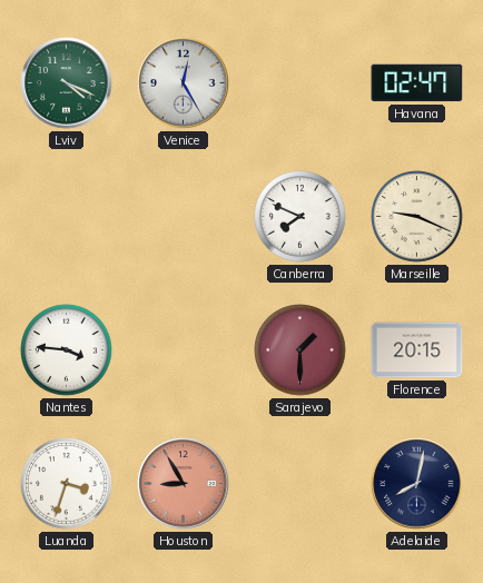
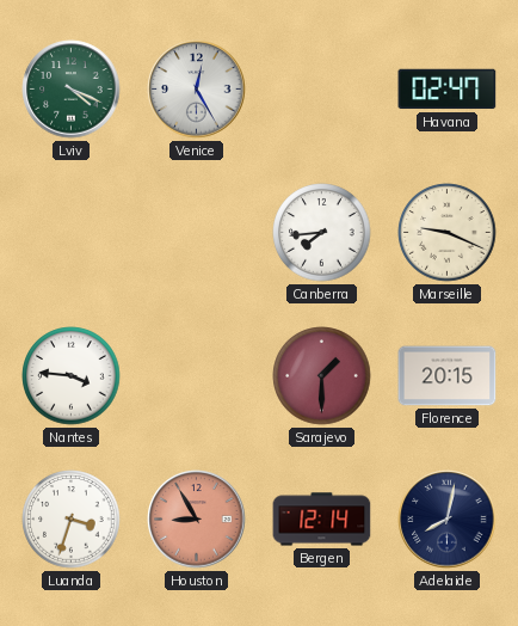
Canberra: 7:49 -> 7:44 (322, 233)
Bergen: none -> 12:14 (322, 520)
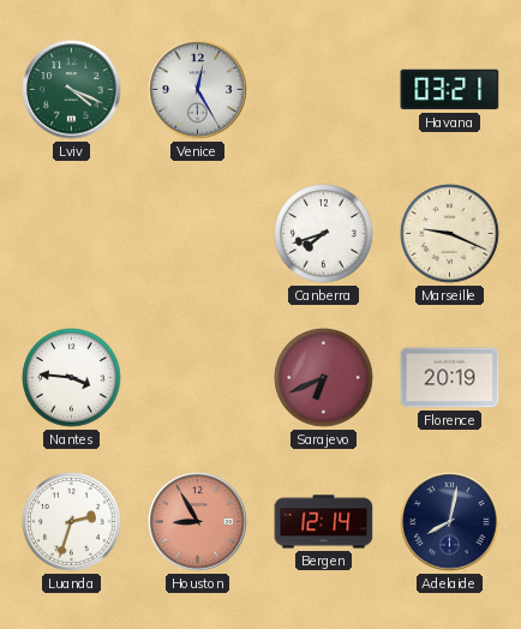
Havana: 02:47 -> 03:21 (450, 90)
Canberra: 7:44 -> 7:42 (324, 234)
Sarajevo: 1:30 -> 6:41 (324, 378)
Florence: 20:15 -> 20:19 (450, 378)
Luanda: 3:33 -> 2:33 (72, 522)
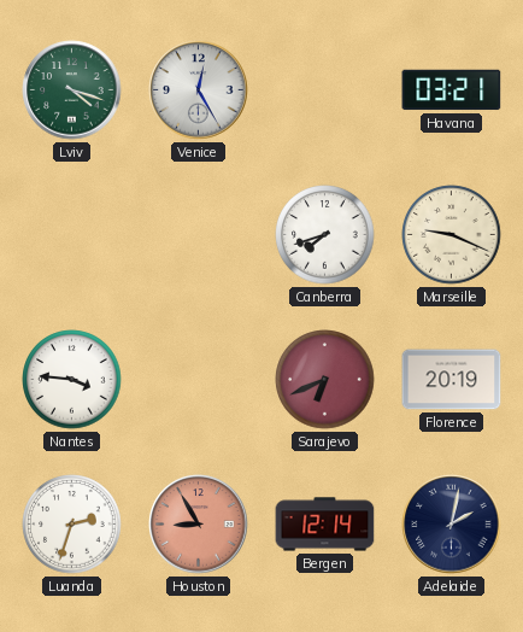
Lviv: 4:19 -> 4:18 (72, 90)
Adelaide: 8:02 -> 2:02 (452, 525)
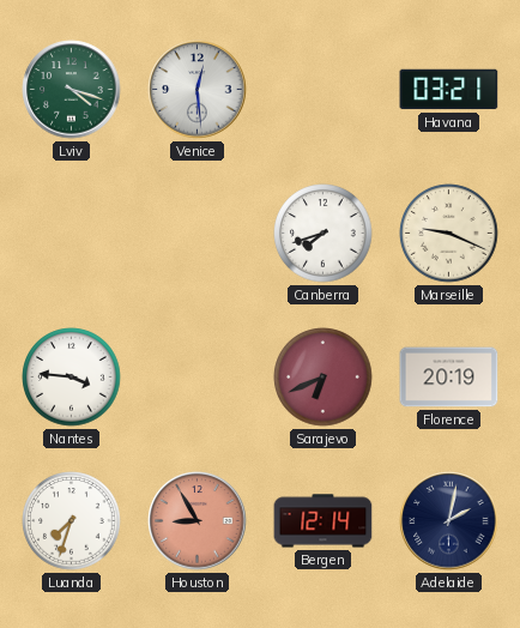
Venice: 12:25 -> 12:29 (198, 90)
Luanda: 2:33 -> 7:33 (72, 521)
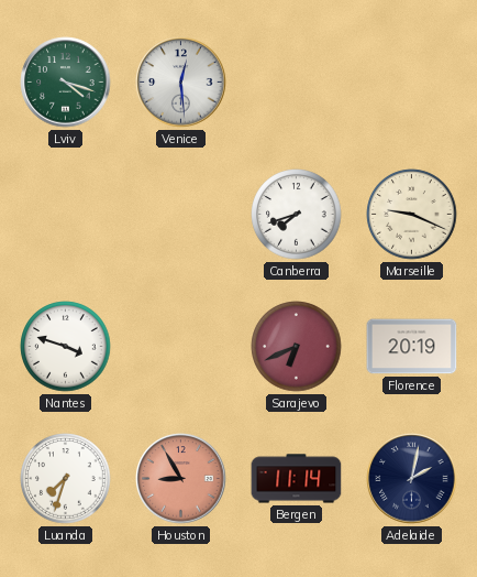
Havana: 03:21 -> none (449, 90)
Nantes: 3:46 -> 3:48 (66, 347)
Bergen: 12:14 -> 11:14 (297, 479)
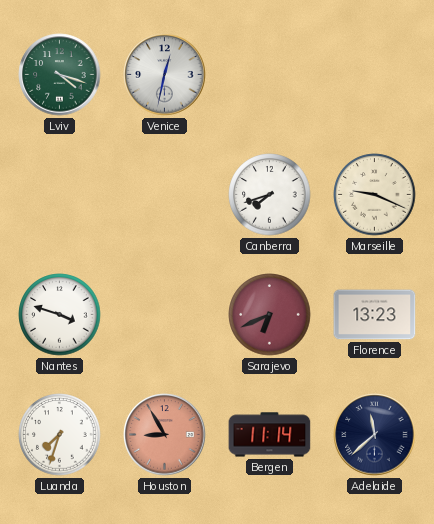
Venice: 12:29 -> 12:32 (165, 75)
Florence: 20:19 -> 13:23 (375, 315)
Adelaide: 2:02 -> 11:38 (375, 435)
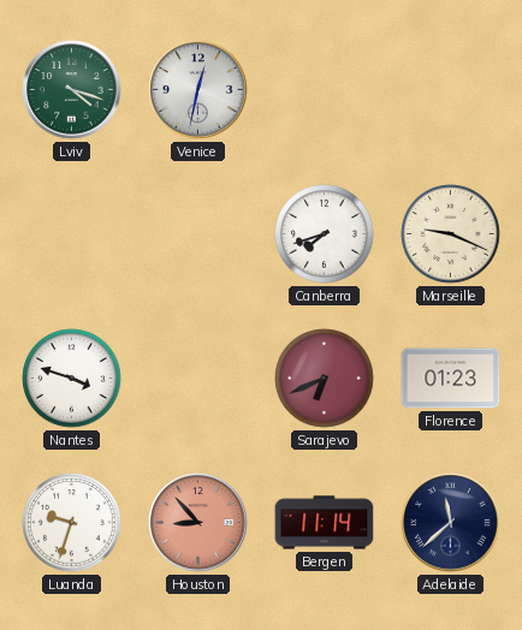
Florence: 13:23 -> 01:23 (451, 379)
Luanda: 7:33 -> 9:33 (72, 523)
Houston: 8:55 -> 8:53 (198, 523)
